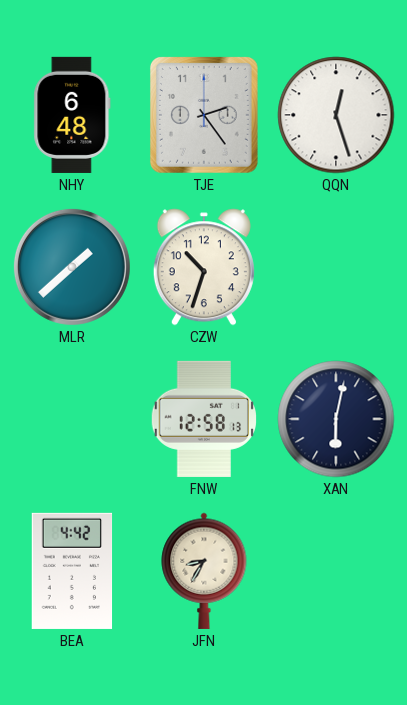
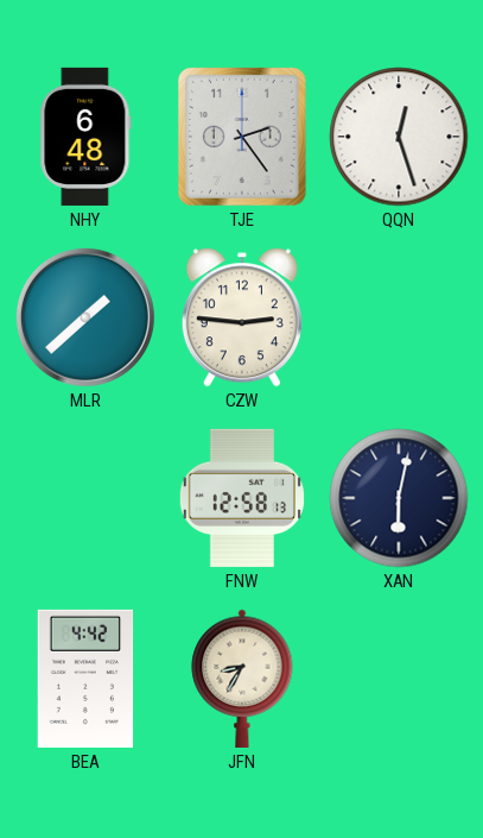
CZW: 10:33 -> 2:46 (242, 317)
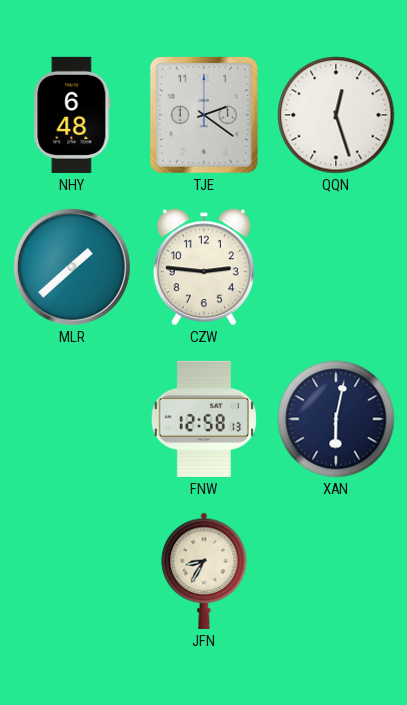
TJE: 2:24 -> 2:21 (204, 115)
BEA: 4:42 -> none (85, 679)
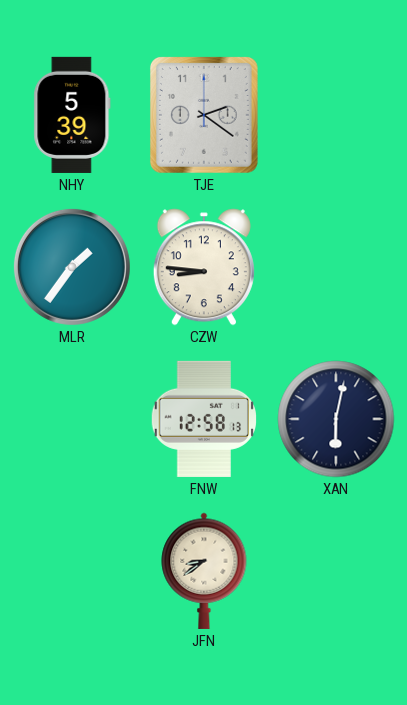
NHY: 6:48 -> 5:39 (72, 115)
QQN: 12:27 -> none (336, 115)
MLR: 1:38 -> 1:36 (72, 267)
CZW: 2:46 -> 8:46 (204, 267)
JFN: 8:35 -> 8:39 (204, 571)
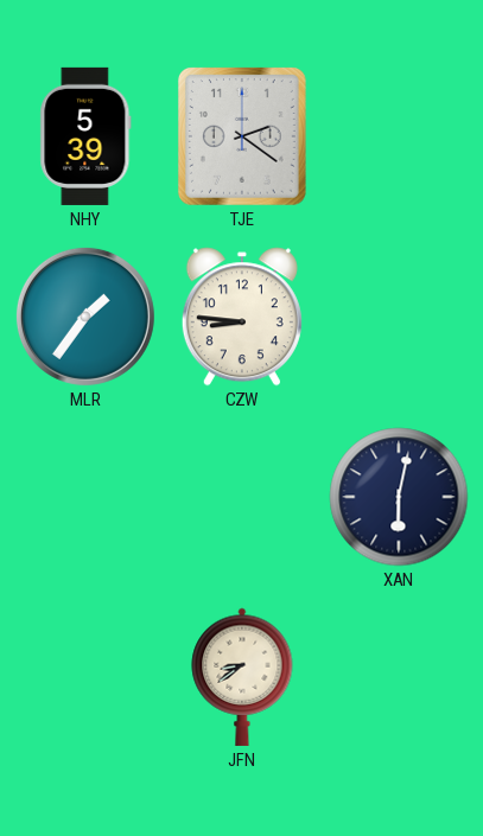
FNW: 12:58 -> none (203, 419)
